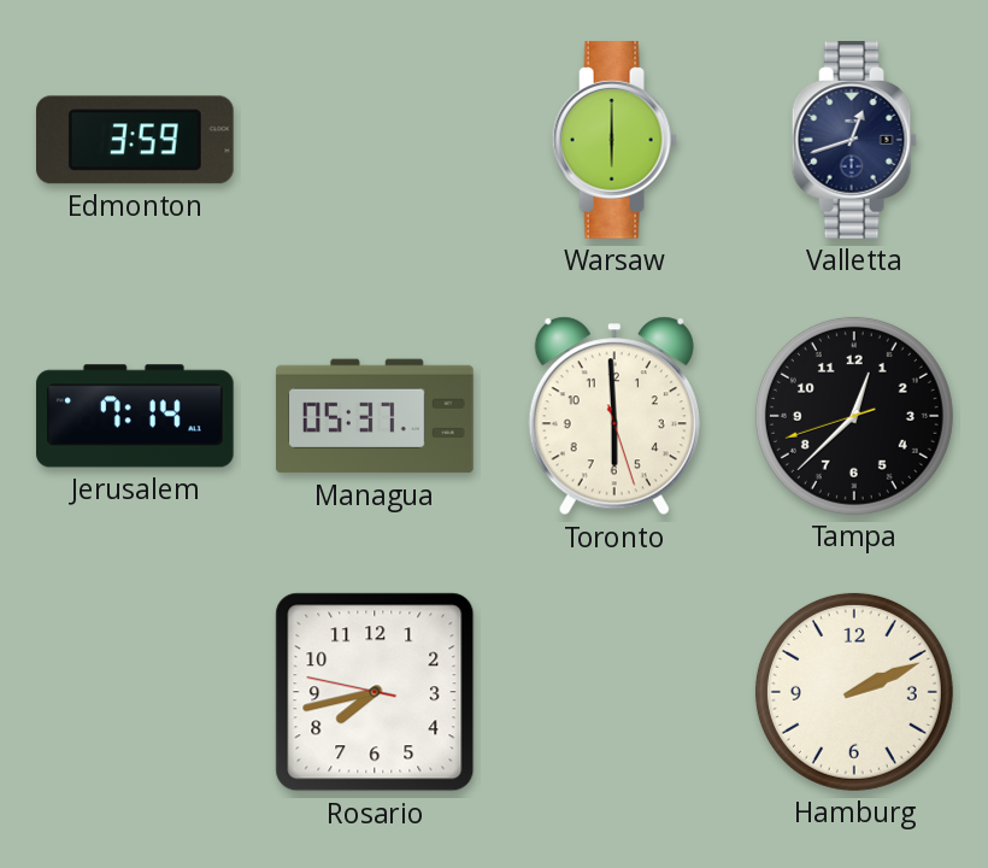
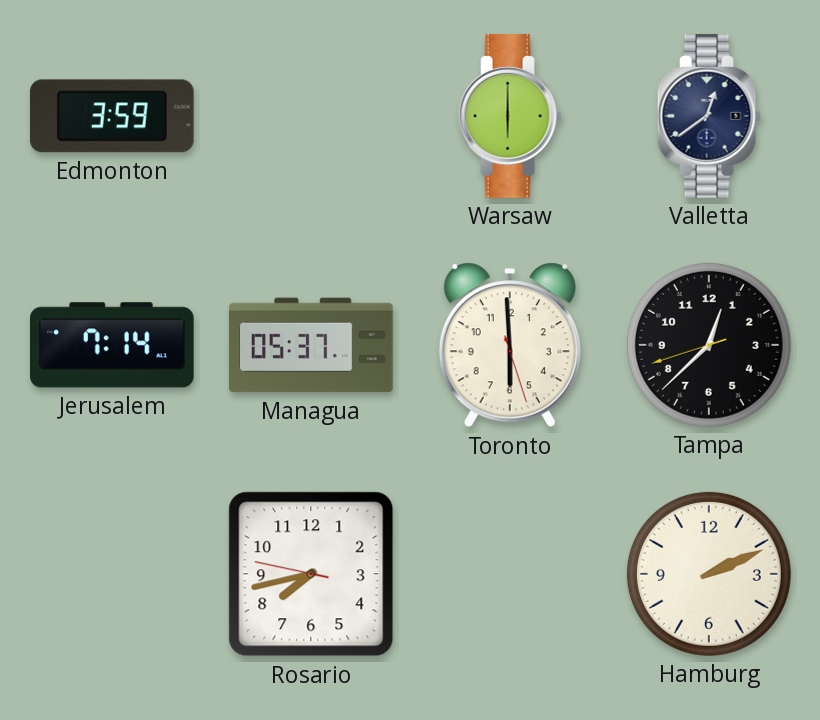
Valletta: 12:42 -> 12:39 (709, 117)
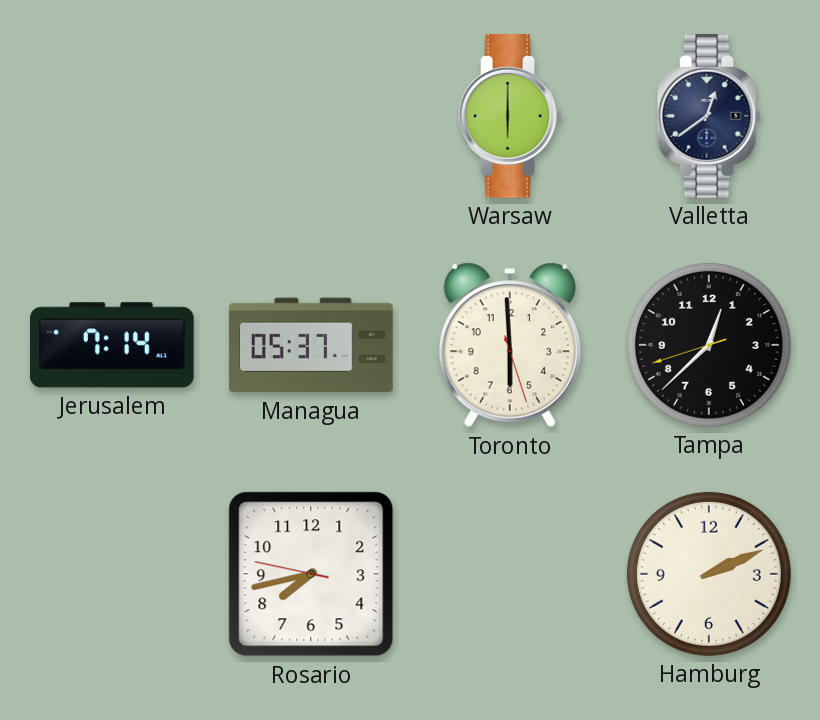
Edmonton: 3:59 -> none (112, 116)
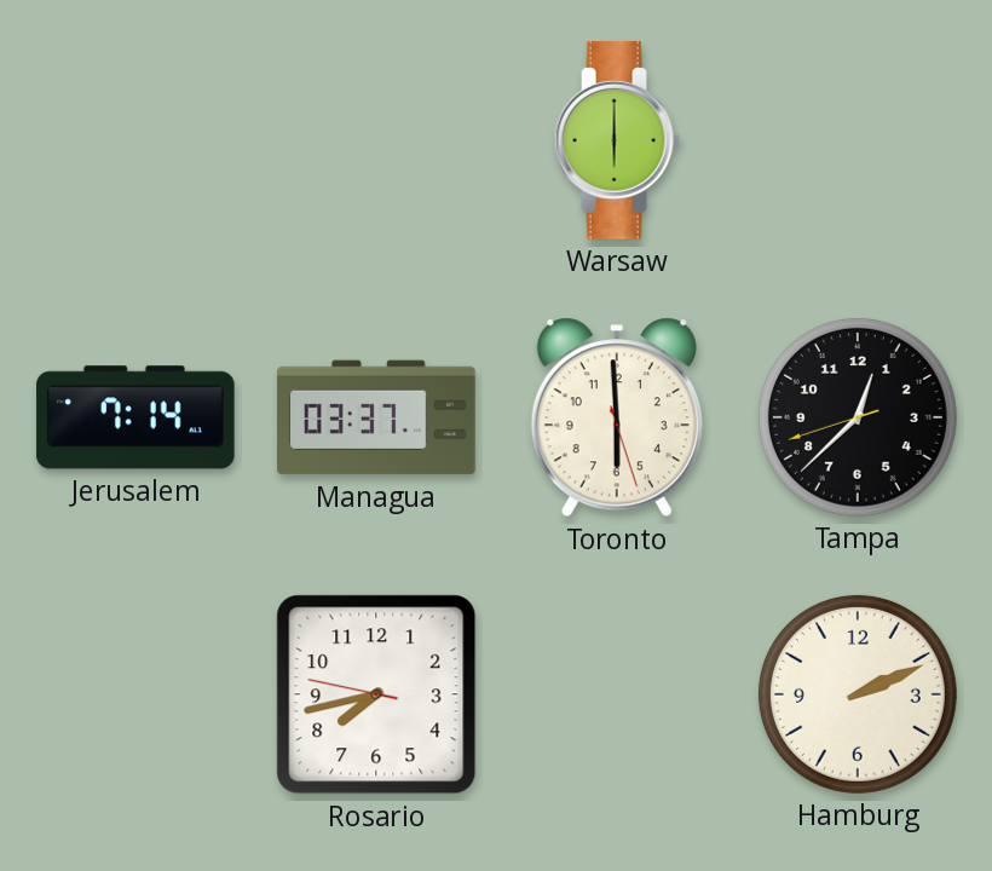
Valletta: 12:39 -> none (709, 117)
Managua: 05:37 -> 03:37 (376, 417)
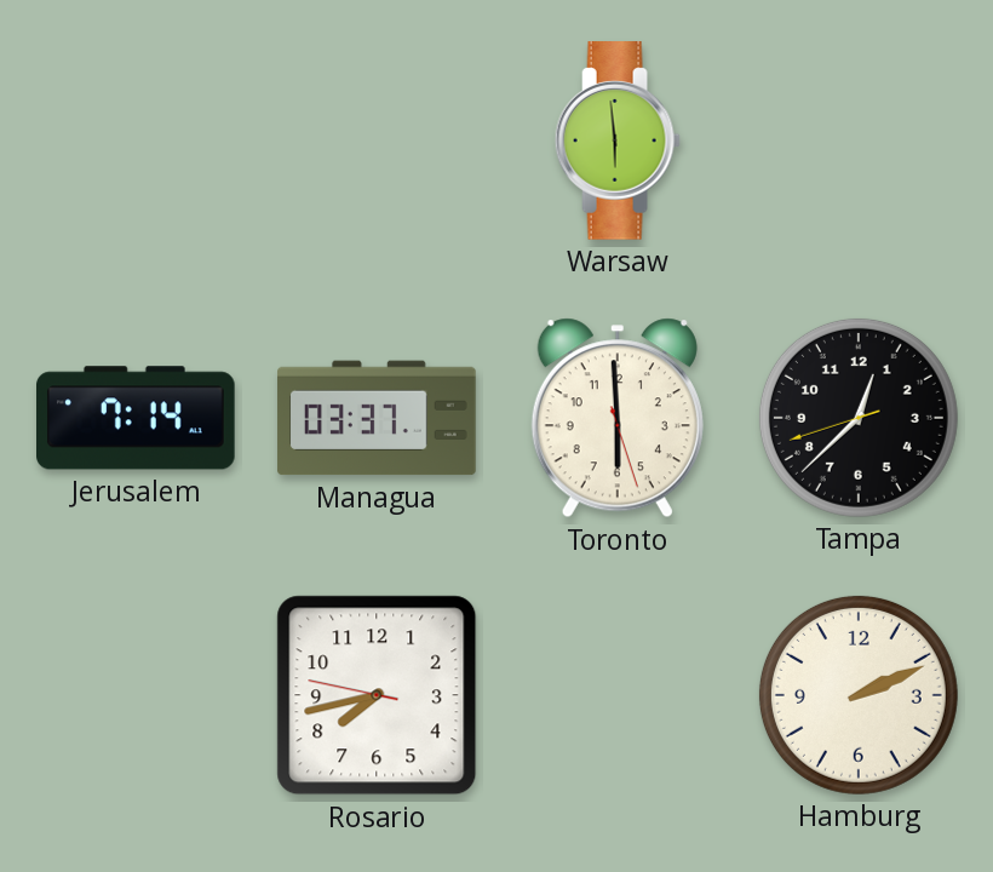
Warsaw: 6:00 -> 5:59 (618, 142)
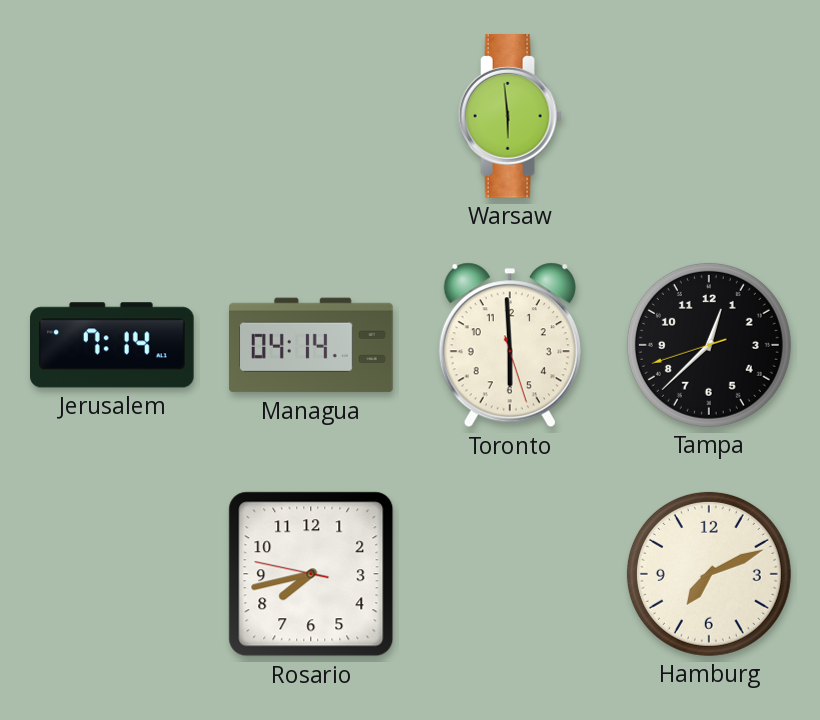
Managua: 03:37 -> 04:14 (311, 345)
Hamburg: 2:11 -> 7:11 (709, 574)
